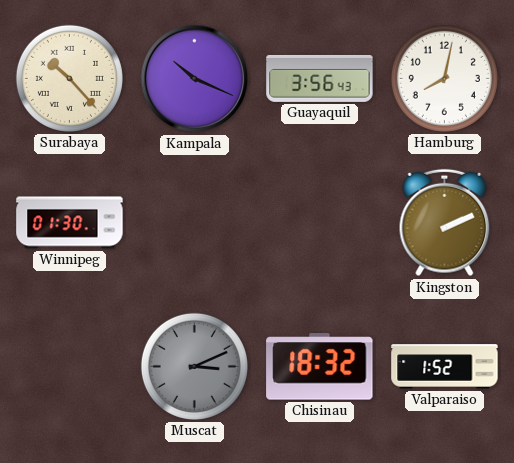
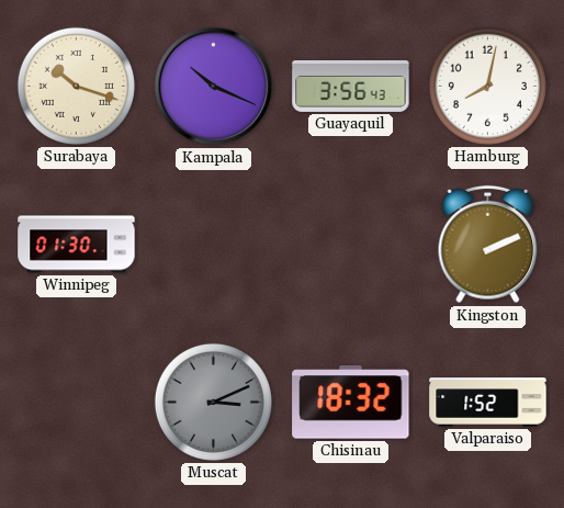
Surabaya: 10:23 -> 10:18 (76, 86)
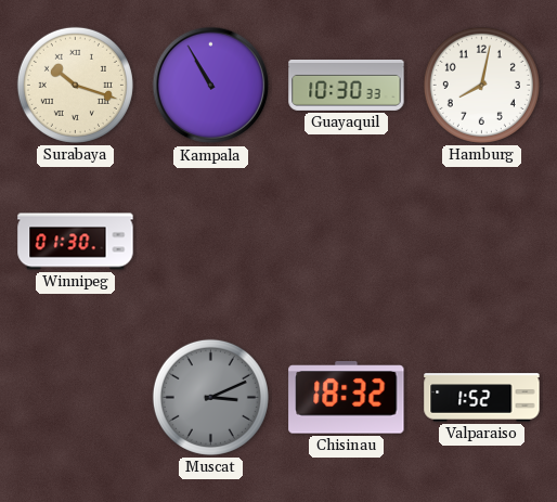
Kampala: 10:19 -> 10:55 (211, 86)
Guayaquil: 3:56 -> 10:30 (347, 85)
Kingston: 2:11 -> none (488, 245)
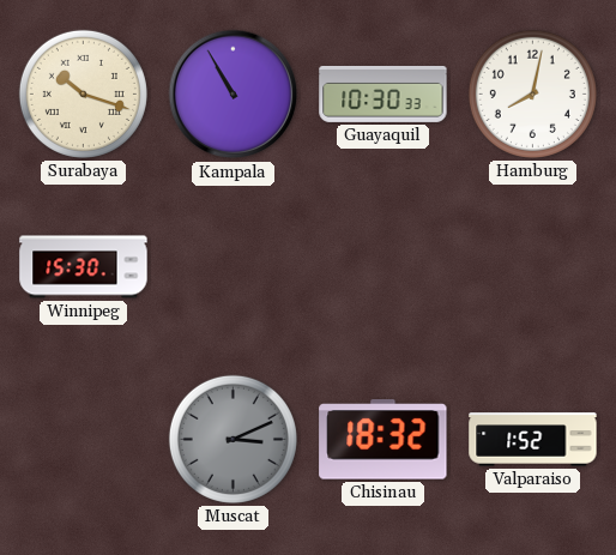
Winnipeg: 01:30 -> 15:30 (84, 267)
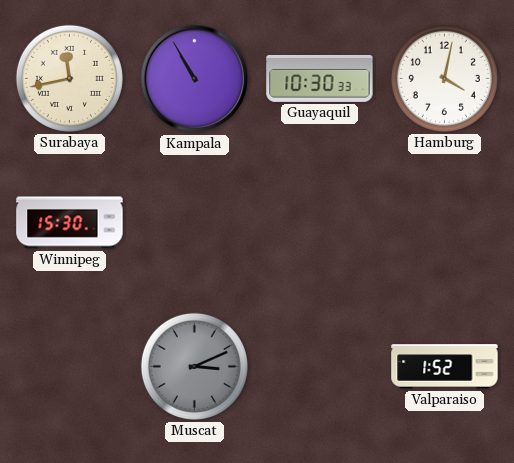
Surabaya: 10:18 -> 11:43 (69, 78)
Hamburg: 8:02 -> 4:02 (444, 78)
Chisinau: 18:32 -> none (384, 440)
